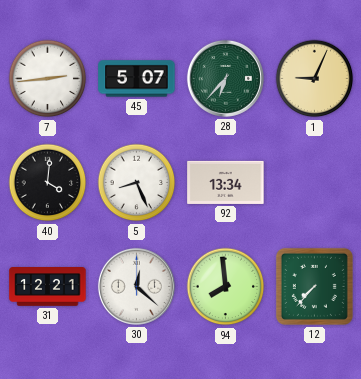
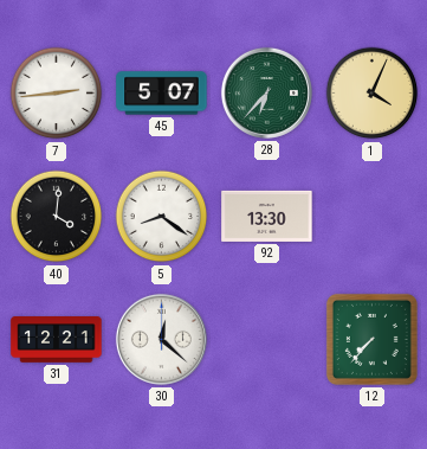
1: 9:04 -> 4:04 (373, 94)
5: 8:26 -> 8:21 (162, 217)
92: 13:34 -> 13:30 (267, 216)
94: 7:59 -> none (226, 287)
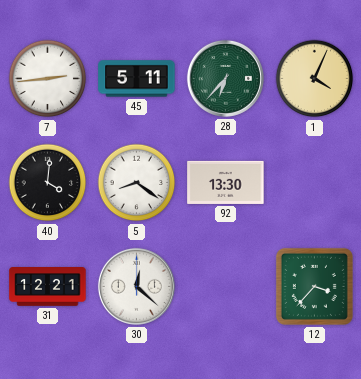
45: 5:07 -> 5:11 (137, 79)
12: 7:37 -> 3:37 (314, 286)
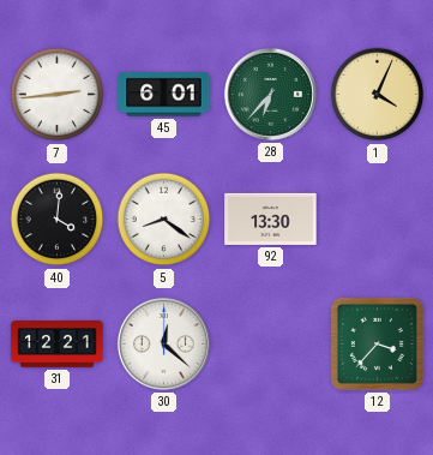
45: 5:11 -> 6:01 (164, 95)
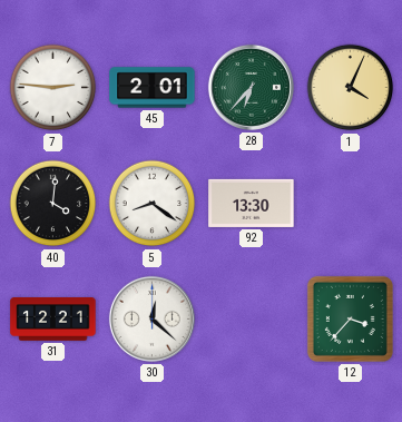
7: 2:44 -> 2:46 (53, 88)
45: 6:01 -> 2:01 (153, 88)
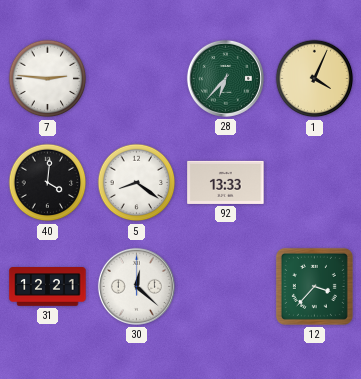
45: 2:01 -> none (153, 88)
92: 13:30 -> 13:33 (226, 182)
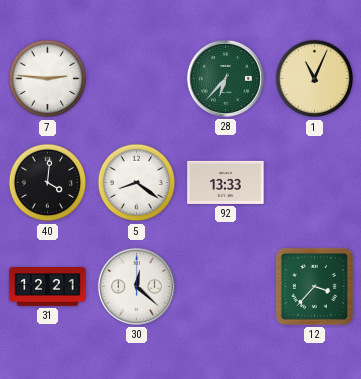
1: 4:04 -> 11:04 (315, 79)
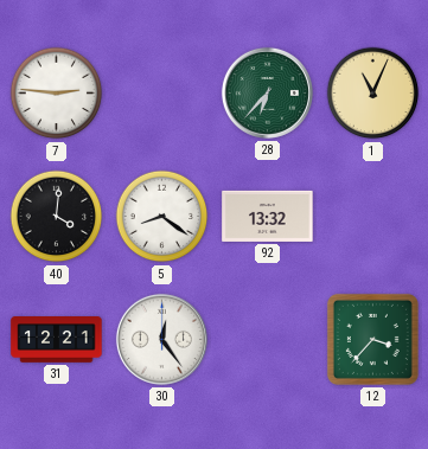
92: 13:33 -> 13:32 (268, 216)
30: 12:22 -> 12:24 (161, 339)
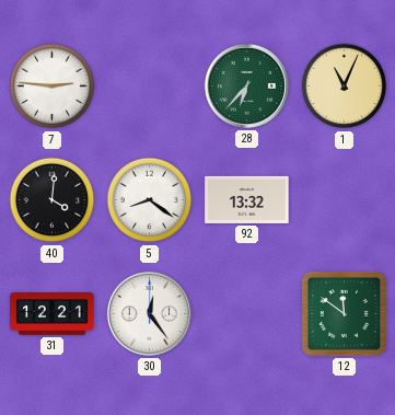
12: 3:37 -> 11:51 (344, 313)
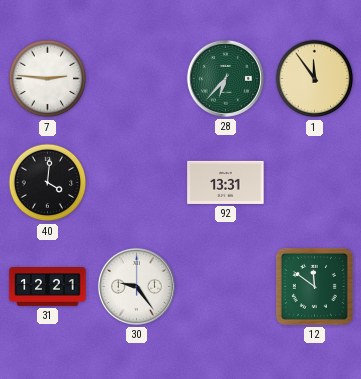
1: 11:04 -> 11:54 (315, 79)
5: 8:21 -> none (150, 200)
92: 13:32 -> 13:31 (226, 182)
30: 12:24 -> 9:24 (136, 286)
